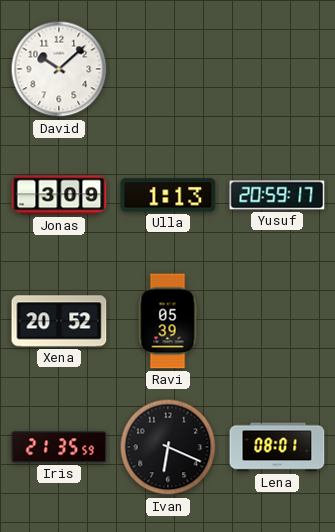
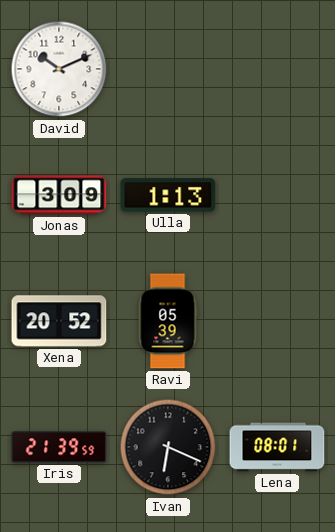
David: 10:08 -> 10:11 (59, 69)
Yusuf: 20:59 -> none (277, 195)
Iris: 21:35 -> 21:39 (59, 447)
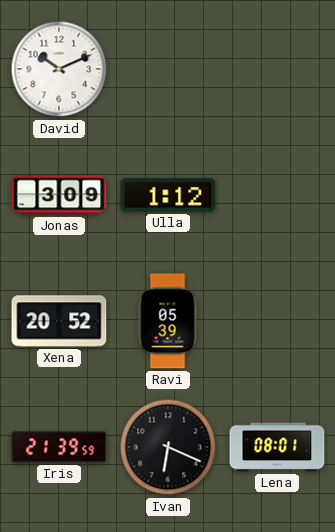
Ulla: 1:13 -> 1:12 (168, 195)
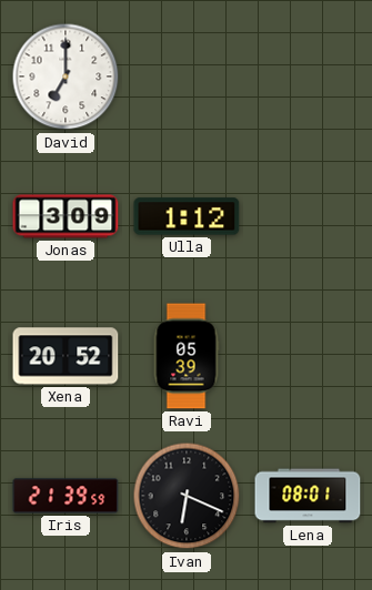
David: 10:11 -> 7:00 (66, 77)
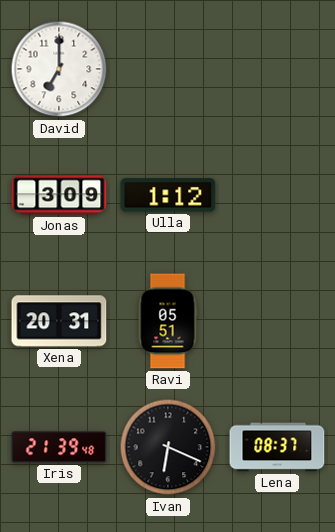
Xena: 20:52 -> 20:31 (59, 321)
Ravi: 05:39 -> 05:51 (168, 321)
Iris: 21:39:59 -> 21:39:48 (59, 447)
Lena: 08:01 -> 08:37 (277, 447)
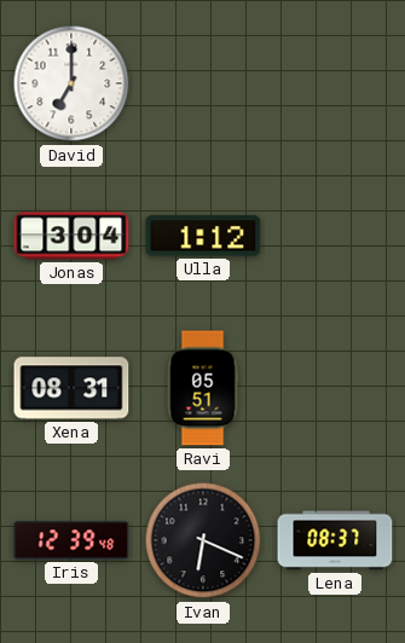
Jonas: 3:09 -> 3:04 (71, 236)
Xena: 20:31 -> 08:31 (71, 388)
Iris: 21:39 -> 12:39 (71, 540)
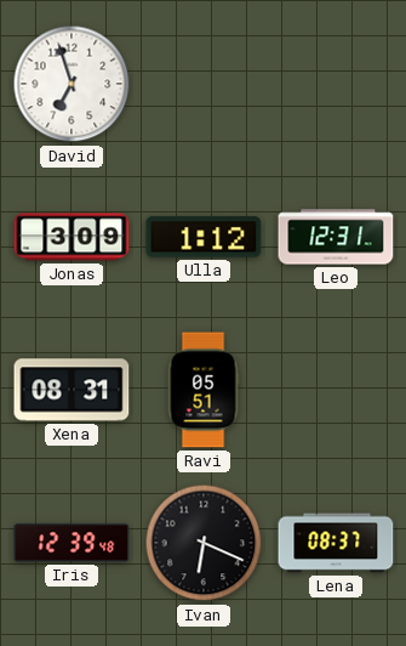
David: 7:00 -> 6:57 (72, 84)
Jonas: 3:04 -> 3:09 (72, 237)
Leo: none -> 12:31 (336, 237)
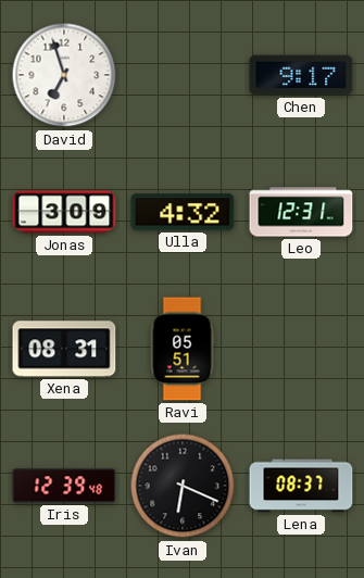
Chen: none -> 9:17 (301, 75)
Ulla: 1:12 -> 4:32 (183, 212)
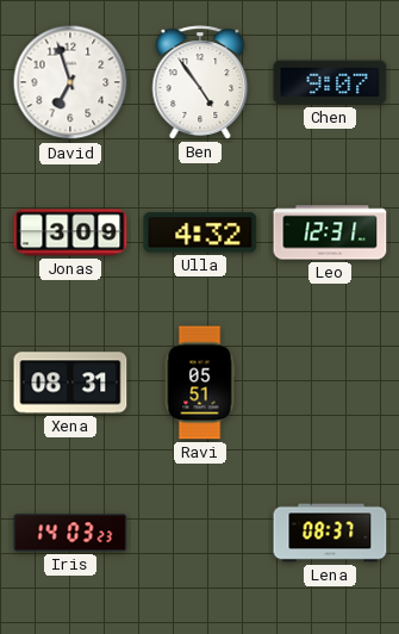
Ben: none -> 4:54 (200, 82)
Chen: 9:17 -> 9:07 (330, 82)
Iris: 12:39 -> 14:03 (70, 533)
Ivan: 6:19 -> none (183, 486)
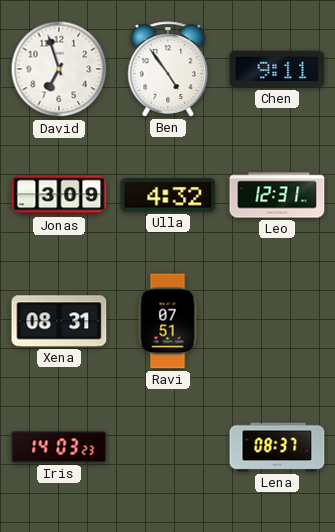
Chen: 9:07 -> 9:11 (277, 69)
Ravi: 05:51 -> 07:51 (168, 321)
